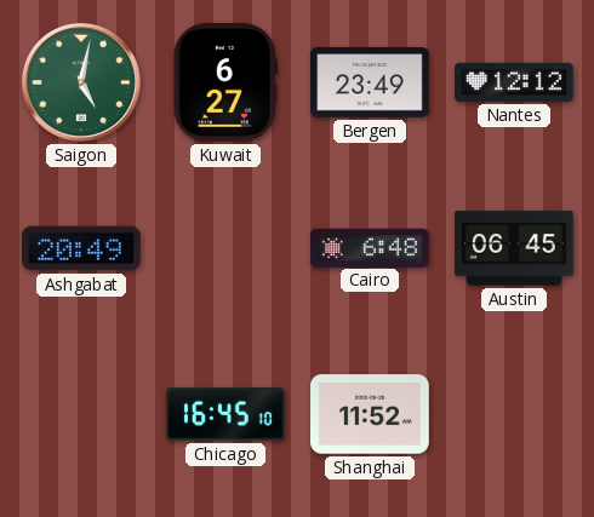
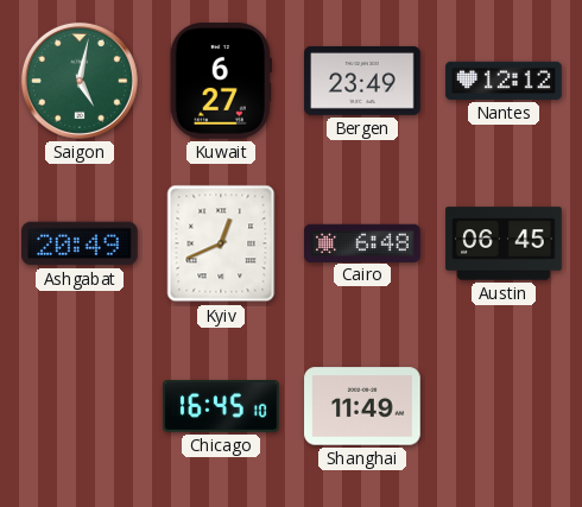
Kyiv: none -> 12:41 (221, 243)
Shanghai: 11:52 -> 11:49 (362, 406)
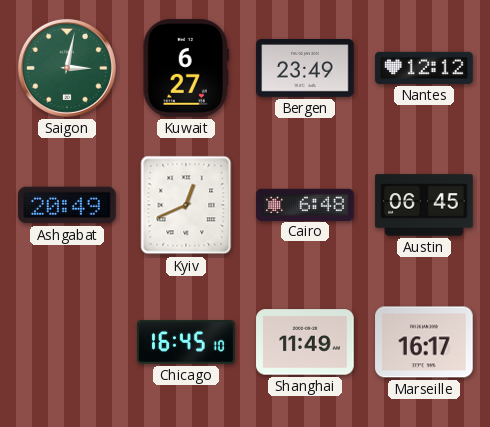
Saigon: 5:02 -> 3:02 (67, 68)
Marseille: none -> 16:17 (424, 342)
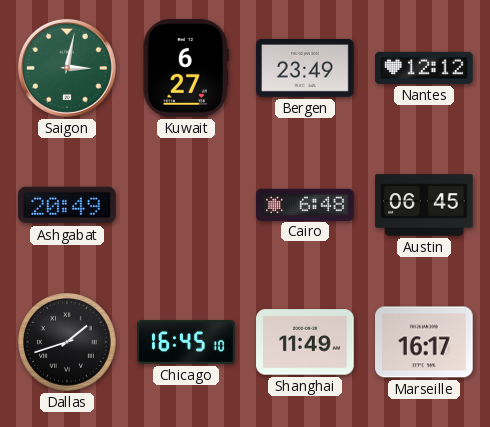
Kyiv: 12:41 -> none (186, 205)
Dallas: none -> 1:42 (68, 343)
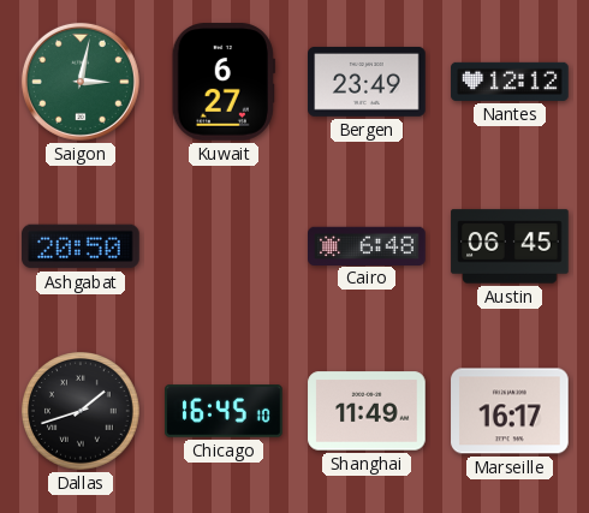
Ashgabat: 20:49 -> 20:50 (81, 246)
